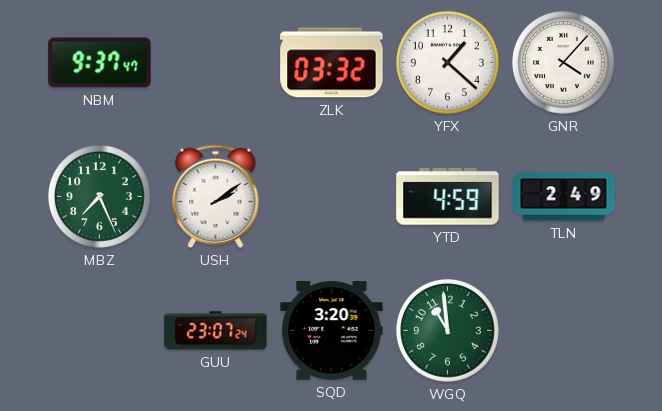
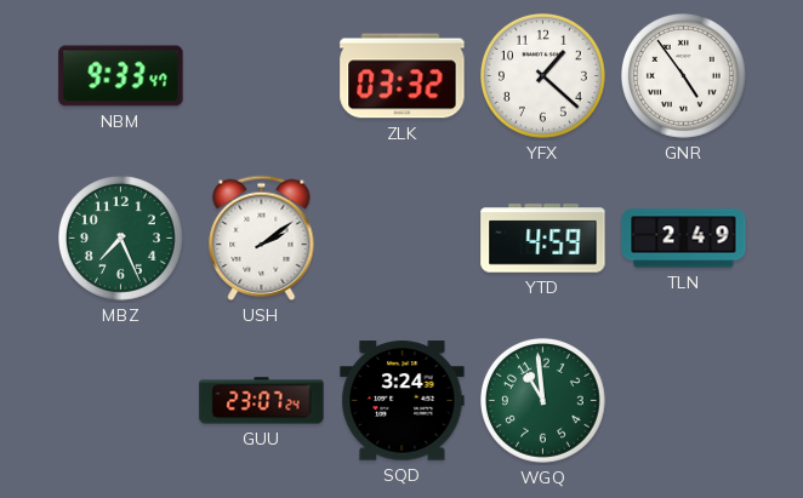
NBM: 9:37 -> 9:33 (121, 76)
GNR: 4:07 -> 4:54 (683, 75)
SQD: 3:20 -> 3:24 (403, 401)
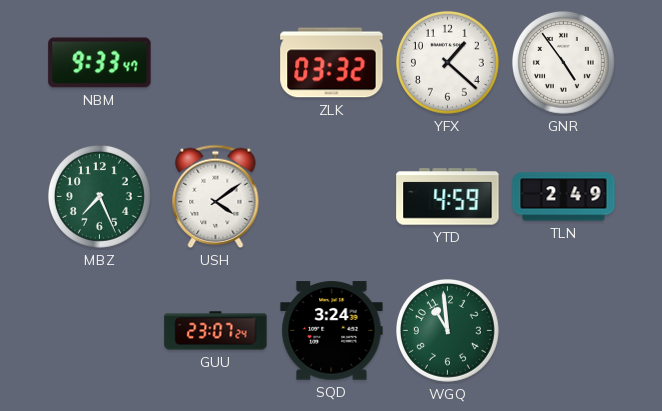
USH: 2:09 -> 4:09 (216, 197)
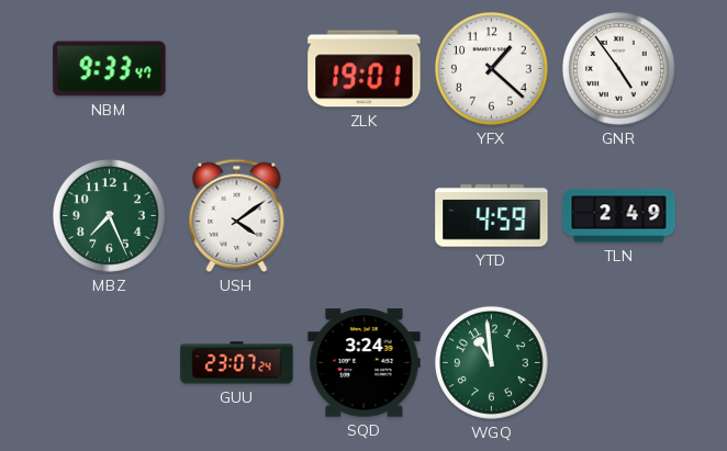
ZLK: 03:32 -> 19:01 (365, 69)
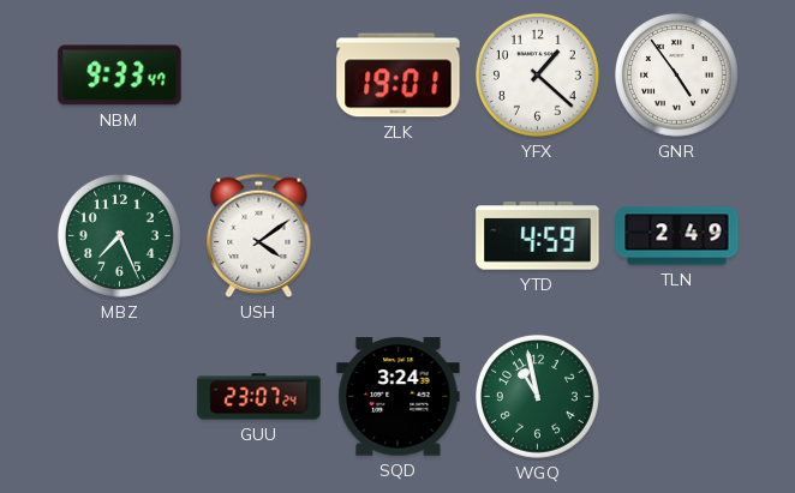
WGQ: 10:59 -> 10:58 (537, 396)
